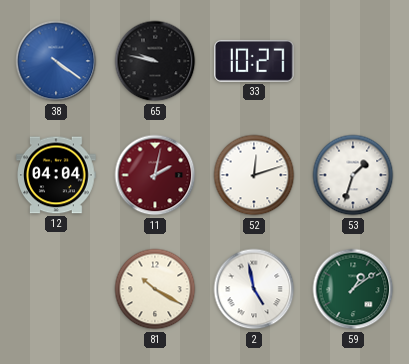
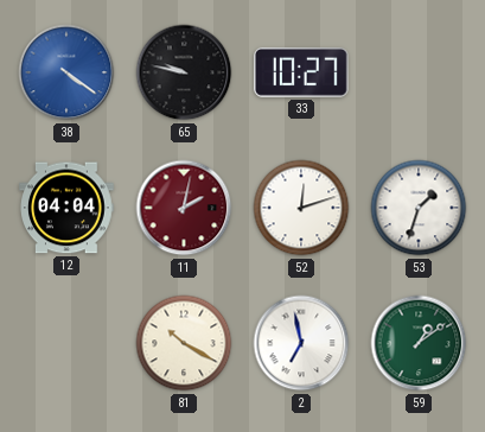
2: 4:58 -> 6:58 (301, 343)
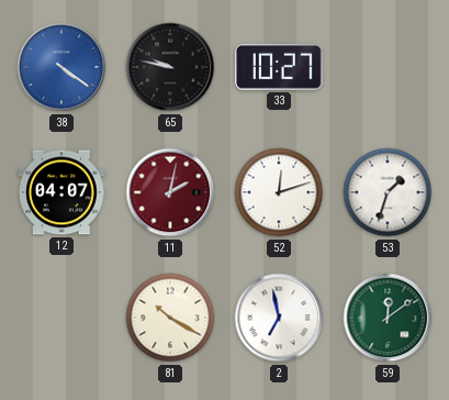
12: 04:04 -> 04:07 (61, 192)
59: 1:09 -> 12:09 (388, 318)
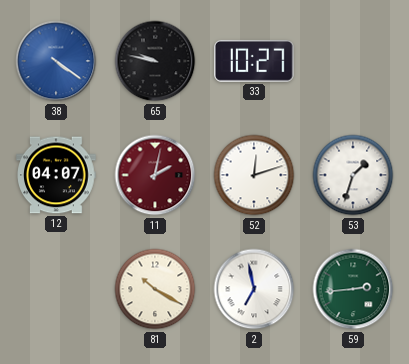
59: 12:09 -> 2:44 (353, 289)
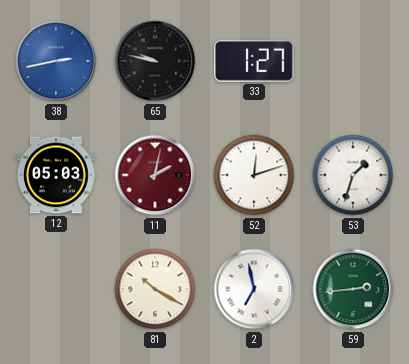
38: 4:21 -> 2:43 (56, 61)
33: 10:27 -> 1:27 (255, 61)
12: 04:07 -> 05:03 (56, 175)
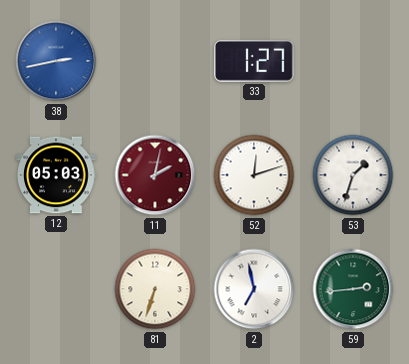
65: 9:47 -> none (155, 61)
81: 10:20 -> 6:33 (155, 289)
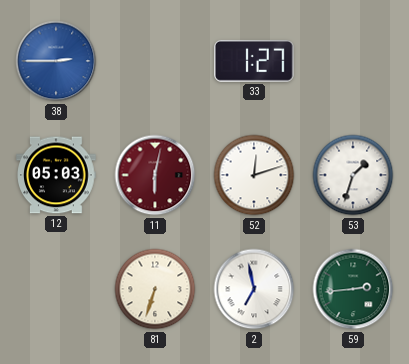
38: 2:43 -> 2:45 (56, 61)
11: 2:02 -> 6:02 (155, 175)
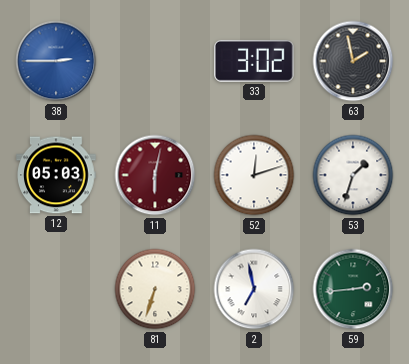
33: 1:27 -> 3:02 (255, 61)
63: none -> 1:58 (353, 61)
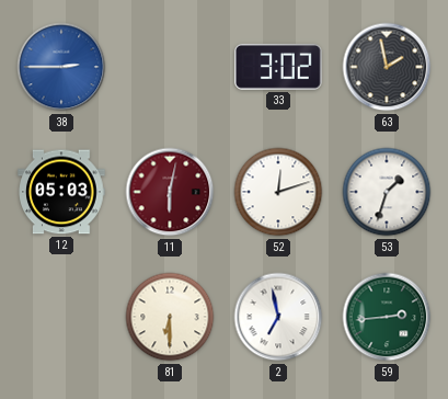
81: 6:33 -> 6:30 (170, 317)
